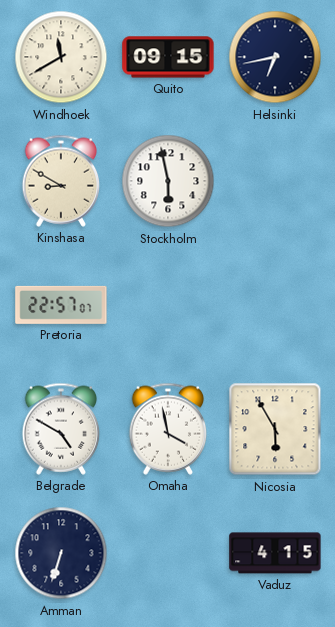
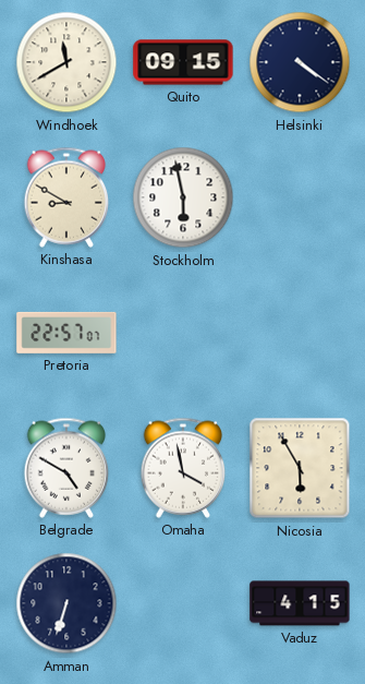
Helsinki: 6:43 -> 4:21 (300, 62)
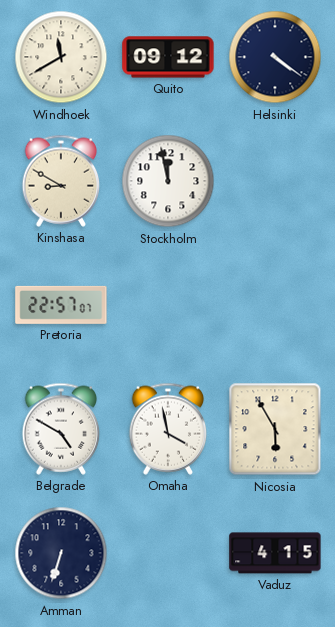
Quito: 09:15 -> 09:12 (168, 57)
Stockholm: 5:58 -> 11:58 (168, 181)
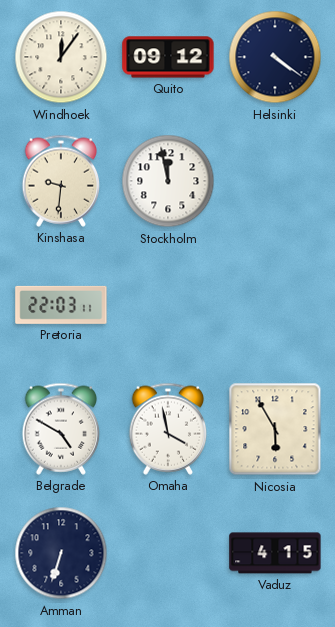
Windhoek: 11:40 -> 12:06 (61, 57)
Kinshasa: 8:50 -> 9:31 (61, 181)
Pretoria: 22:57 -> 22:03 (61, 305)
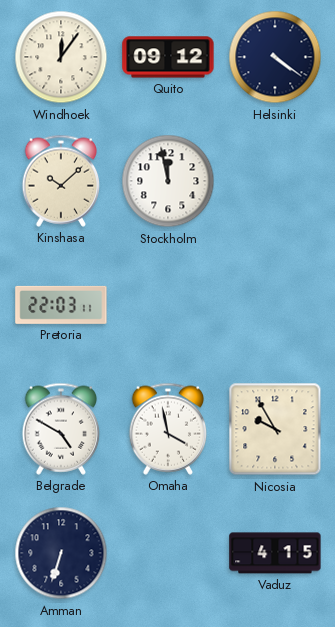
Kinshasa: 9:31 -> 10:08 (61, 181)
Nicosia: 5:55 -> 9:55 (275, 429)
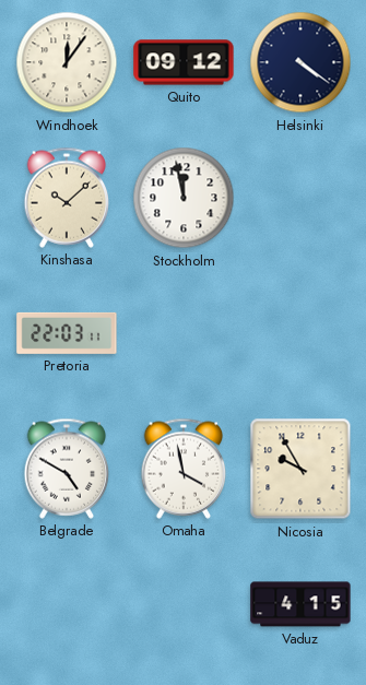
Amman: 6:33 -> none (61, 553)
